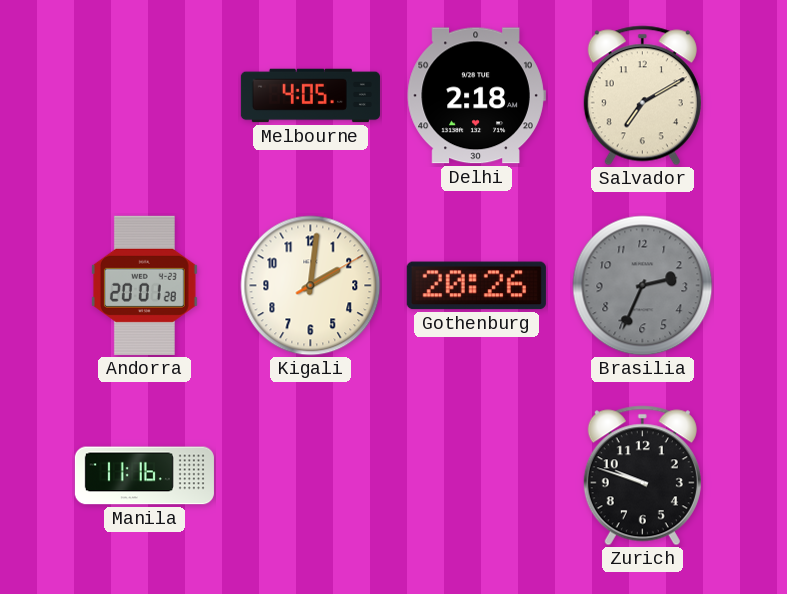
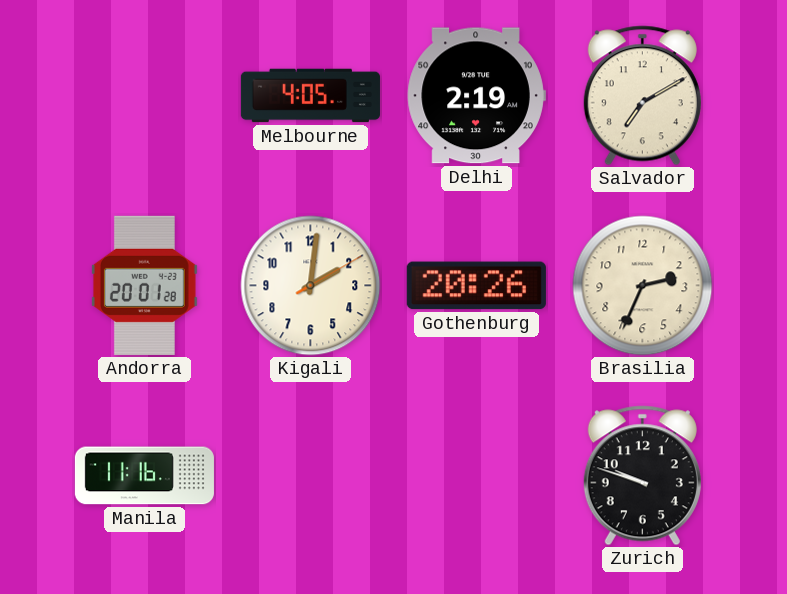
Delhi: 2:18 -> 2:19 (476, 96)
Brasilia dial: grey -> cream (643, 286)
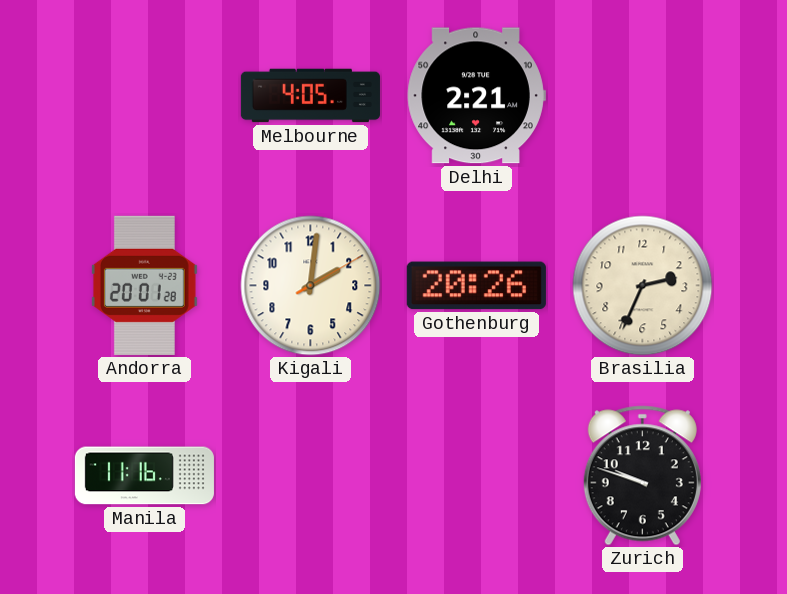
Delhi: 2:19 -> 2:21 (476, 96)
Salvador: 7:10 -> none (642, 96)
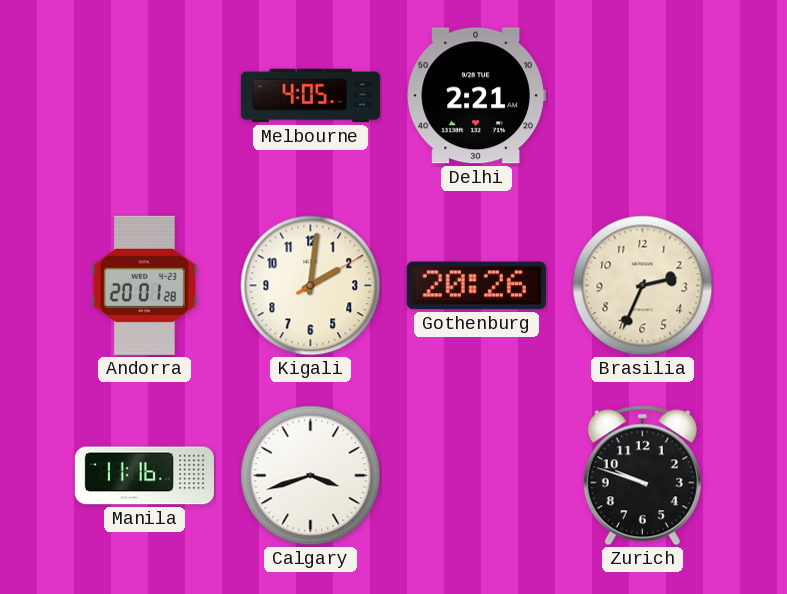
Calgary: none -> 3:42 (311, 476)
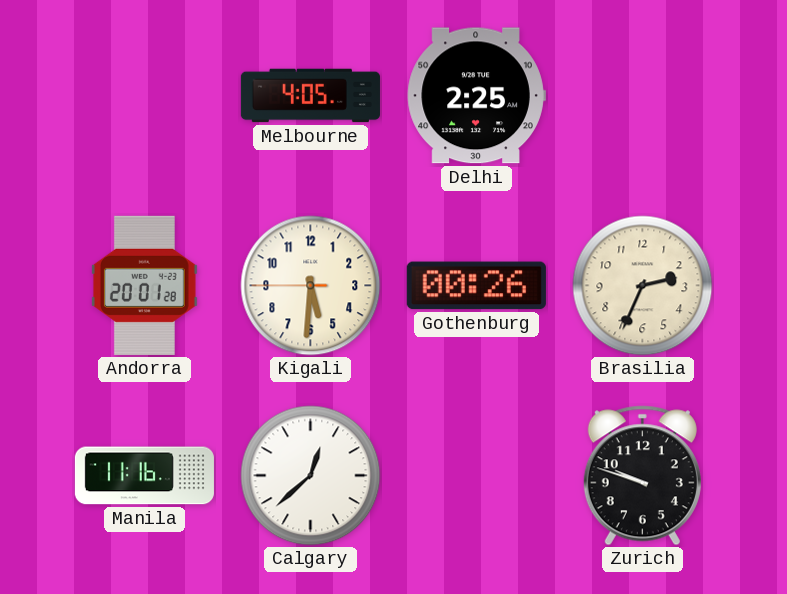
Delhi: 2:21 -> 2:25 (476, 96)
Kigali: 2:01 -> 5:30 (311, 286)
Gothenburg: 20:26 -> 00:26 (476, 286)
Calgary: 3:42 -> 12:38 (311, 476)
